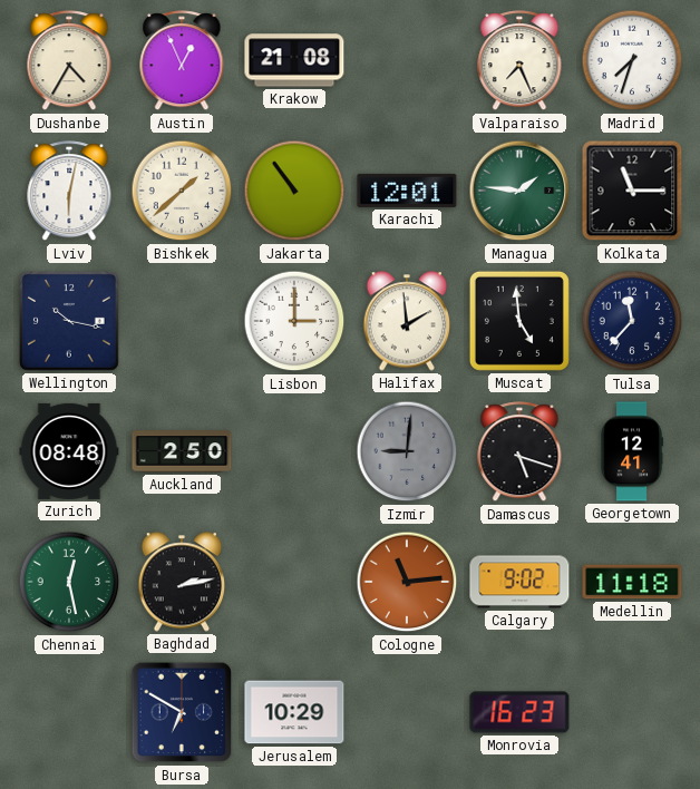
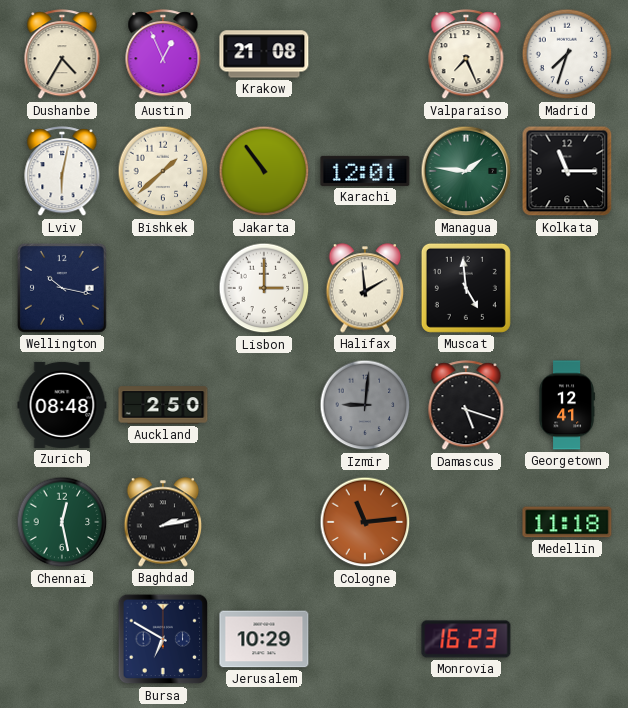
Tulsa: 11:37 -> none (632, 321)
Calgary: 9:02 -> none (519, 582)
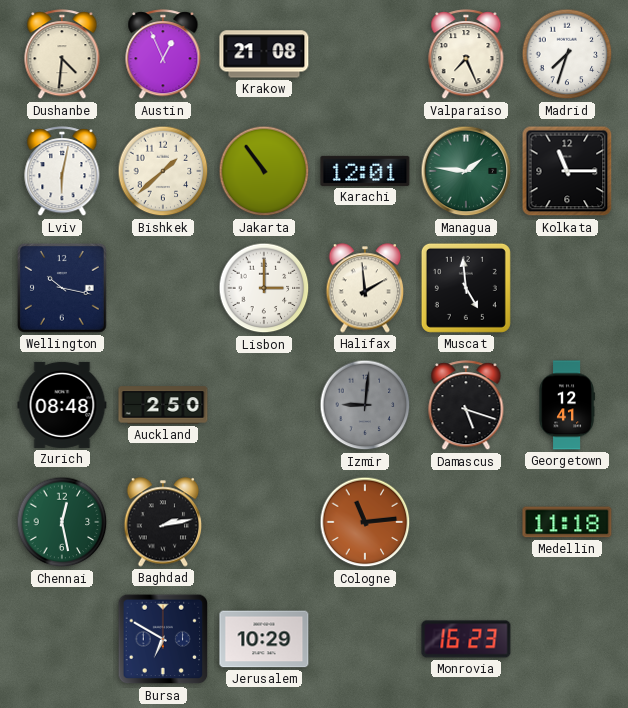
Dushanbe: 4:35 -> 4:31 (62, 55)
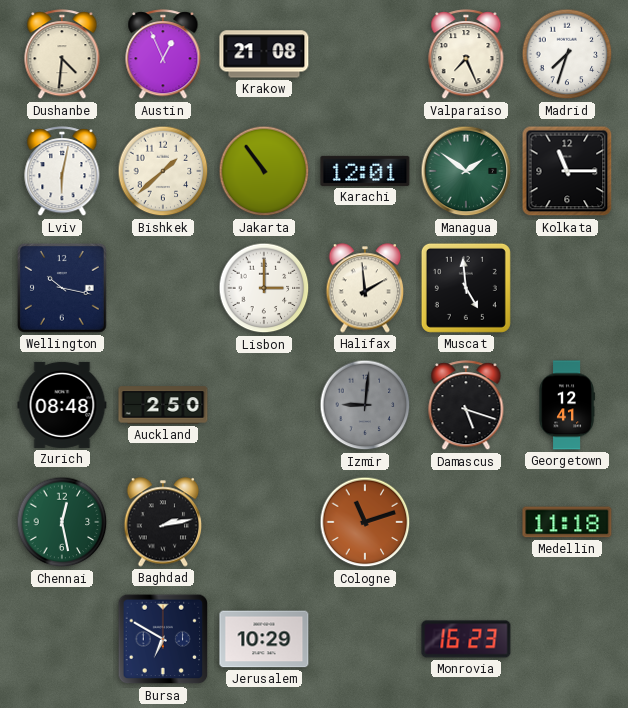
Managua: 1:46 -> 1:51 (466, 171)
Cologne: 11:14 -> 11:12 (365, 522)
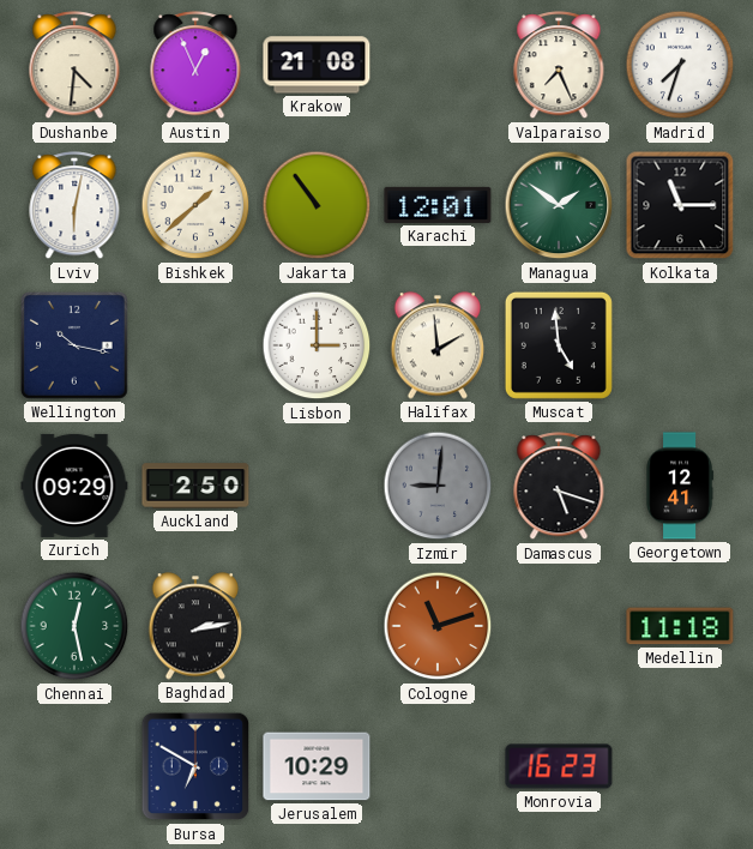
Zurich: 08:48 -> 09:29 (74, 486)
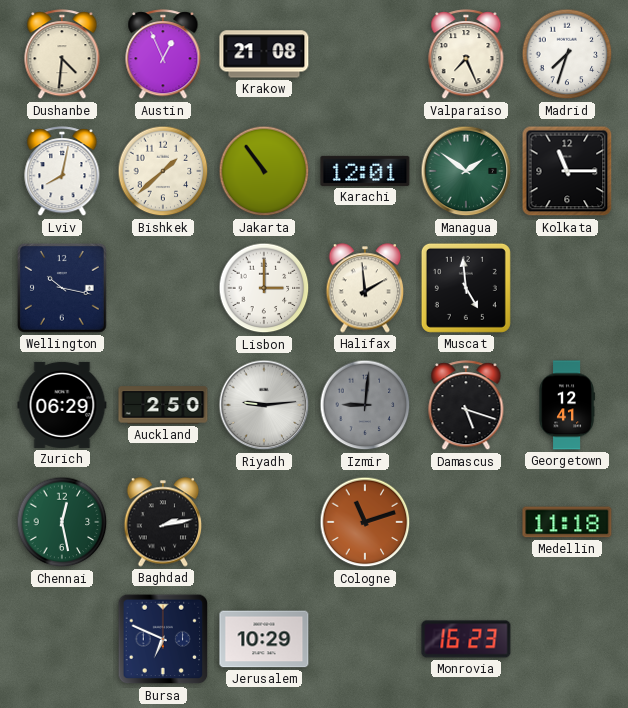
Lviv: 6:02 -> 8:02 (62, 172)
Zurich: 09:29 -> 06:29 (62, 405)
Riyadh: none -> 9:14 (264, 405)
Bursa: 6:50 -> 6:49 (163, 639)
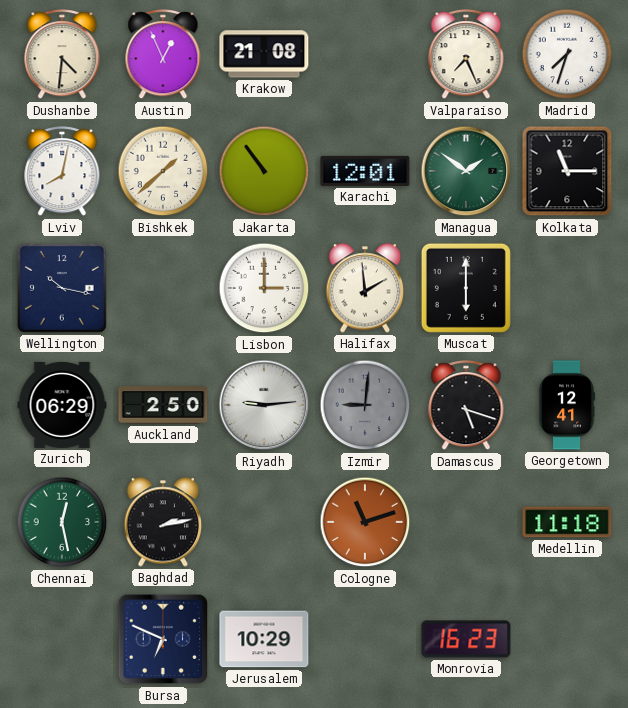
Muscat: 4:59 -> 6:00 (466, 288)
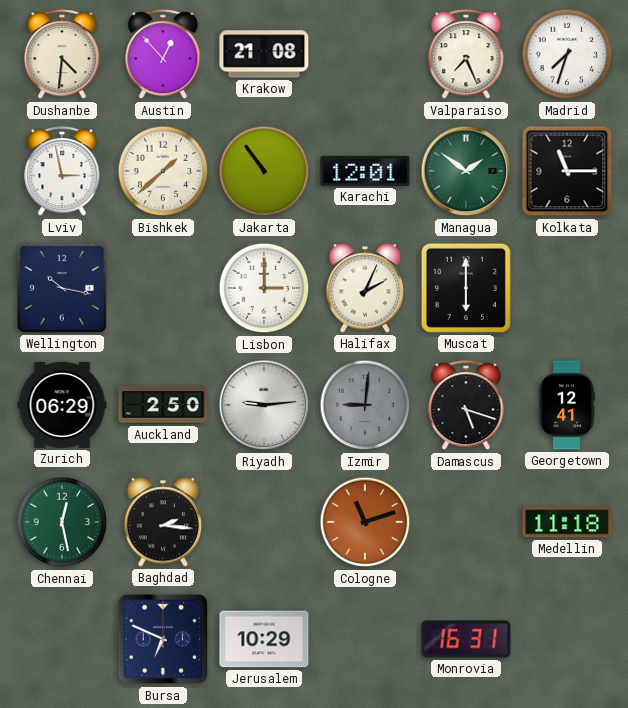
Austin: 12:56 -> 12:53 (163, 55)
Lviv: 8:02 -> 2:58 (62, 172)
Halifax: 1:59 -> 2:04 (365, 288)
Baghdad: 2:13 -> 2:16 (163, 522)
Monrovia: 16:23 -> 16:31 (466, 639)
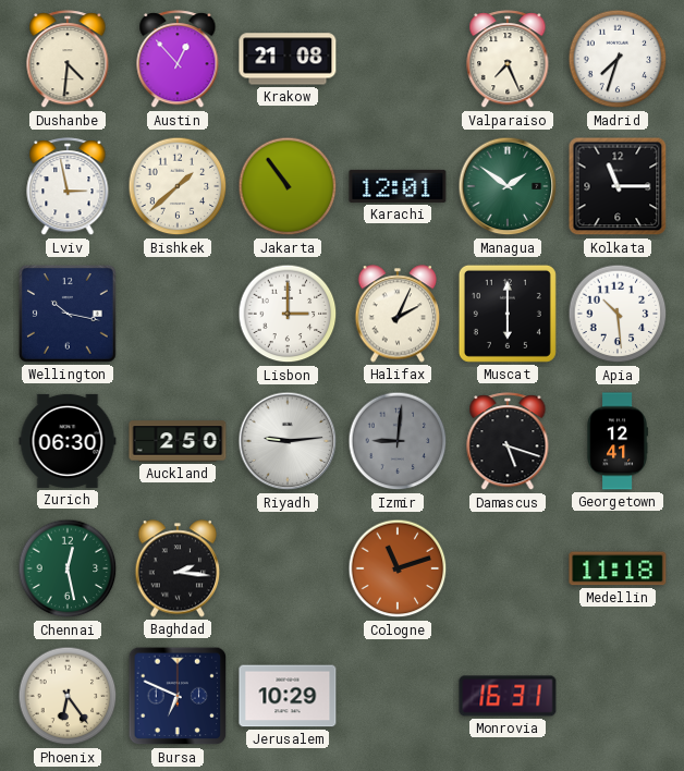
Apia: none -> 10:29 (618, 314)
Zurich: 06:29 -> 06:30 (68, 441)
Phoenix: none -> 6:24 (68, 696)
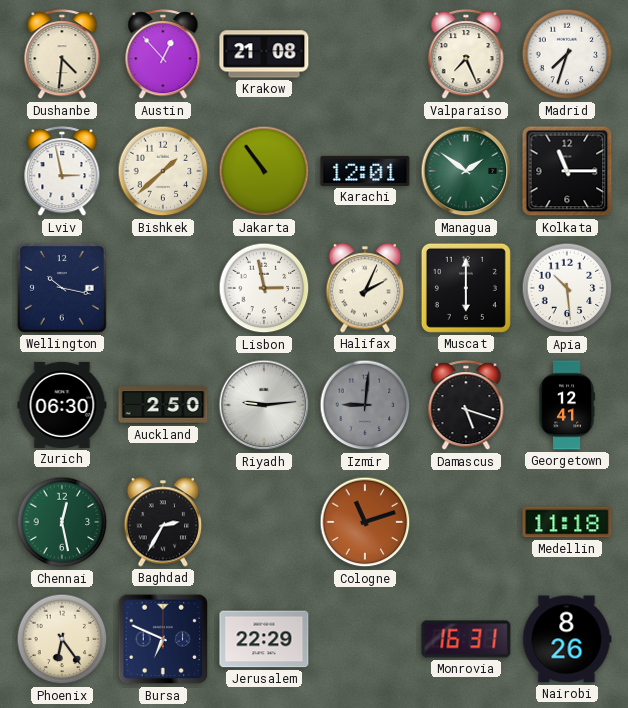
Lisbon: 3:00 -> 2:58 (264, 288)
Baghdad: 2:16 -> 2:35 (163, 522)
Jerusalem: 10:29 -> 22:29 (264, 639)
Nairobi: none -> 8:26 (567, 639)
